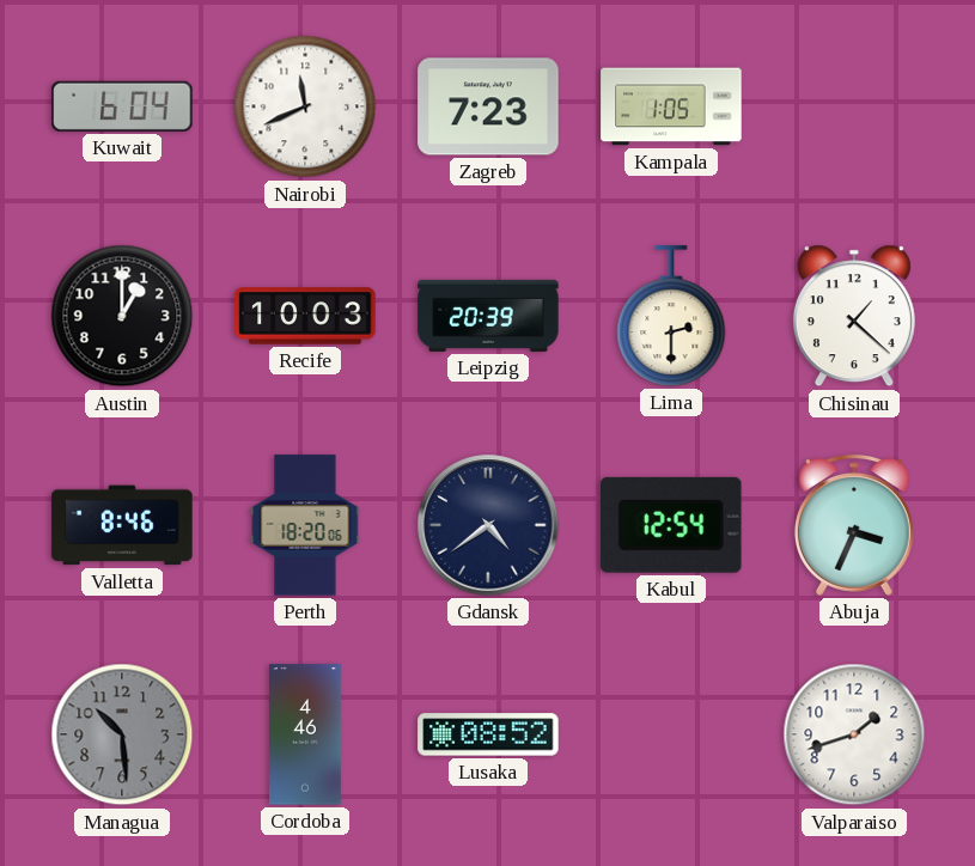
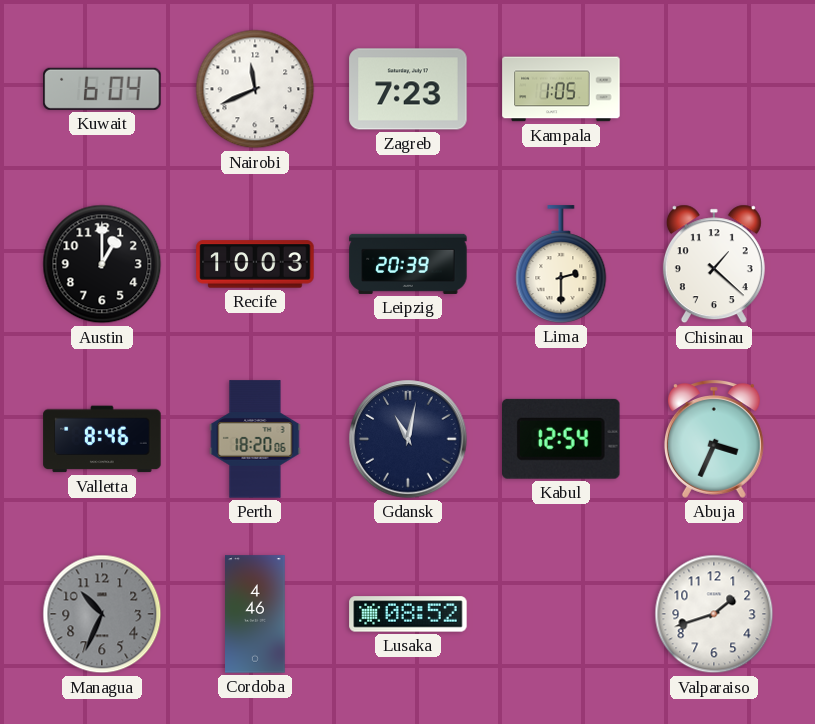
Gdansk: 4:39 -> 11:02 (408, 439)
Managua: 10:29 -> 10:34 (102, 614)
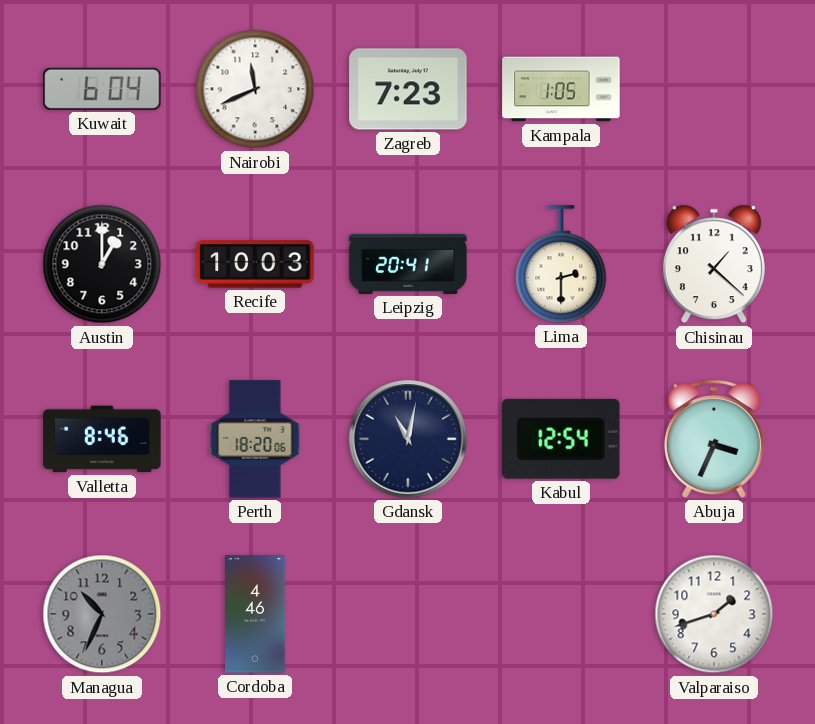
Leipzig: 20:39 -> 20:41 (408, 264)
Lusaka: 08:52 -> none (408, 614)
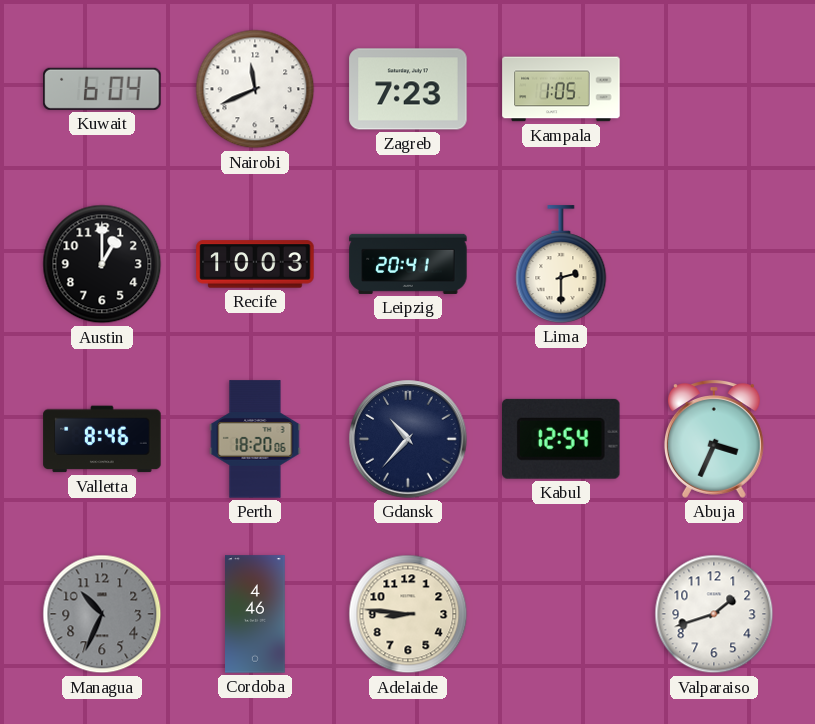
Chisinau: 1:22 -> none (714, 264)
Gdansk: 11:02 -> 10:37 (408, 439)
Adelaide: none -> 8:46 (408, 614)
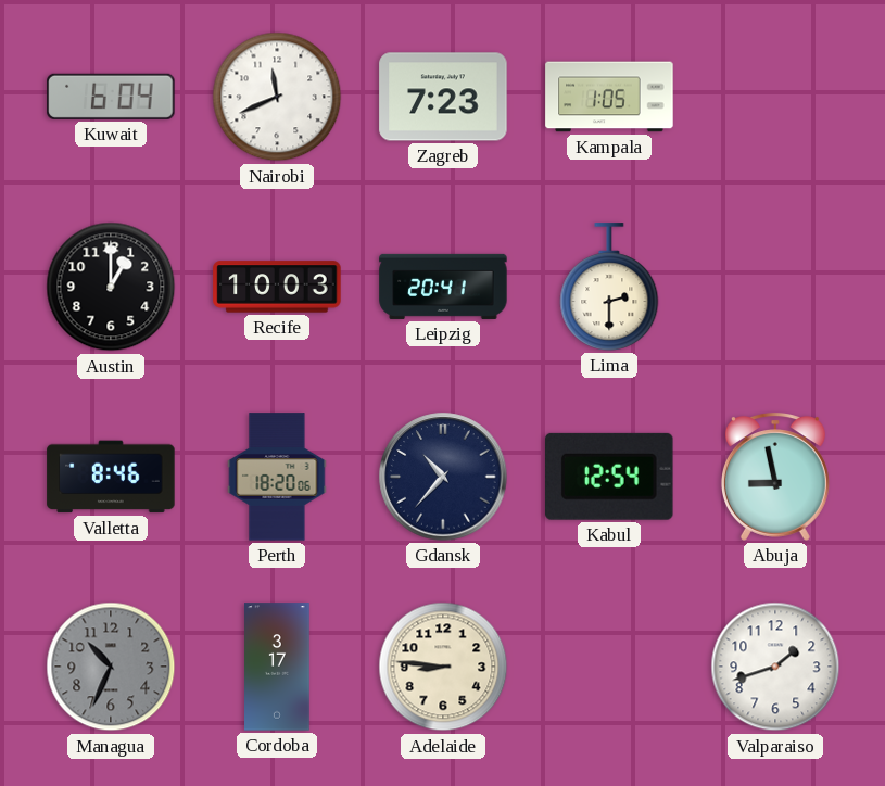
Abuja: 3:34 -> 8:58 (775, 477)
Cordoba: 4:46 -> 3:17 (277, 667)
